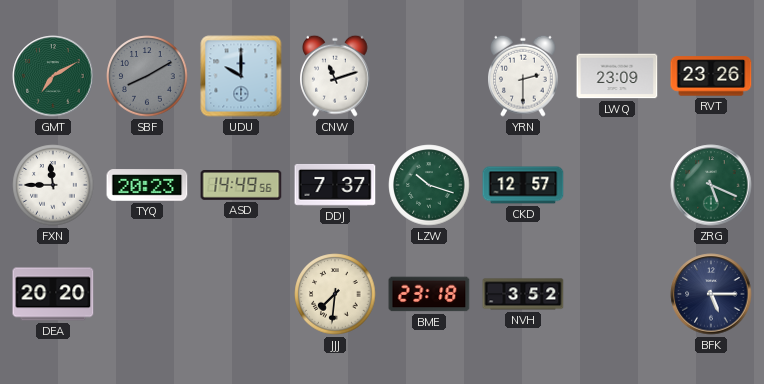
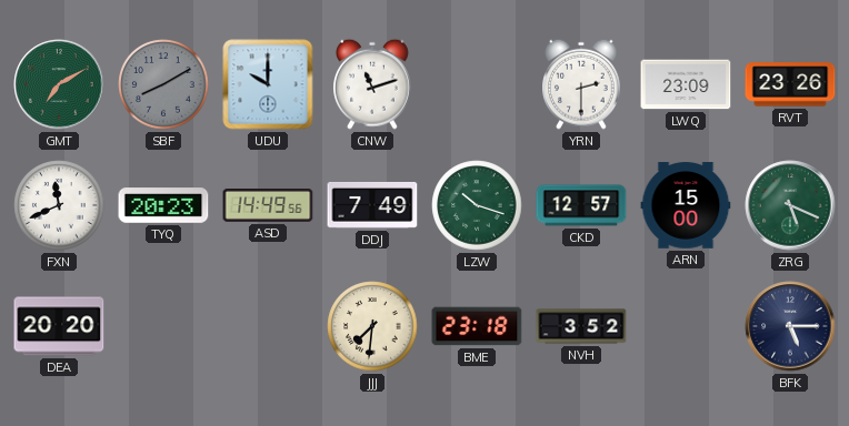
FXN: 11:45 -> 11:41 (59, 205)
DDJ: 7:37 -> 7:49 (372, 205)
ARN: none -> 15:00 (686, 205)
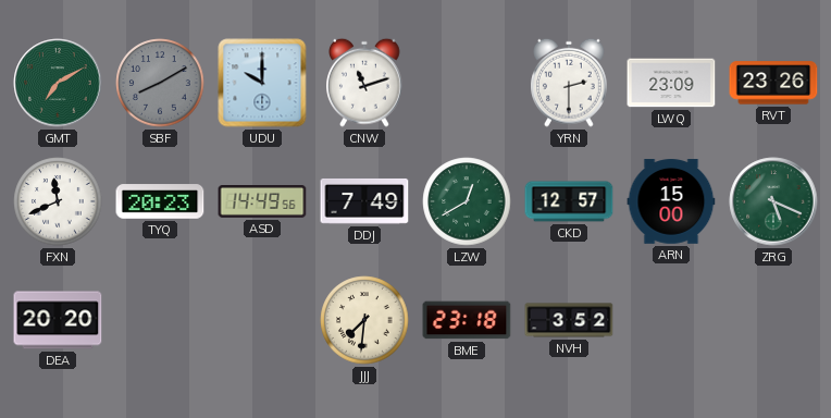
LZW: 10:18 -> 12:40 (467, 201)
BFK: 5:15 -> none (790, 326)
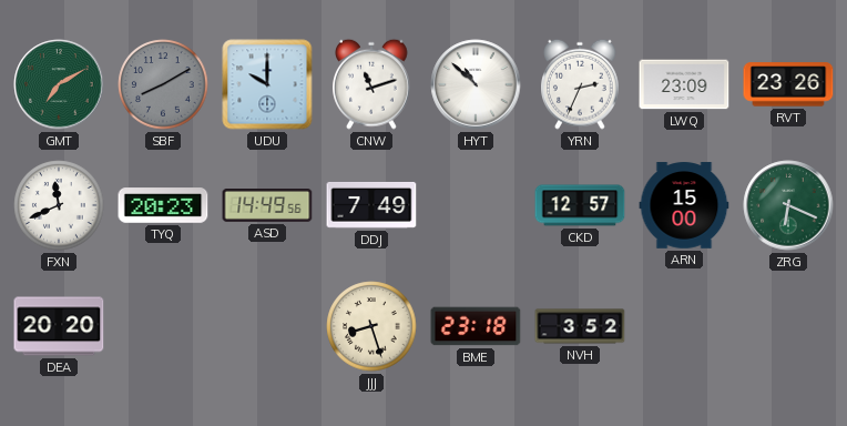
HYT: none -> 10:52 (476, 84)
YRN: 2:30 -> 2:34 (581, 84)
LZW: 12:40 -> none (467, 201)
ZRG: 5:19 -> 6:19 (788, 205)
JJJ: 7:31 -> 8:27 (371, 326)
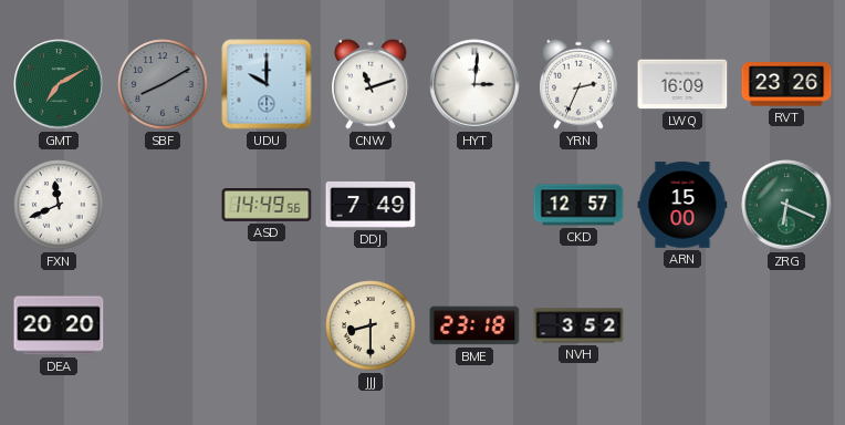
HYT: 10:52 -> 3:01 (474, 84)
LWQ: 23:09 -> 16:09 (682, 84)
TYQ: 20:23 -> none (163, 205)
JJJ: 8:27 -> 8:30 (371, 325)
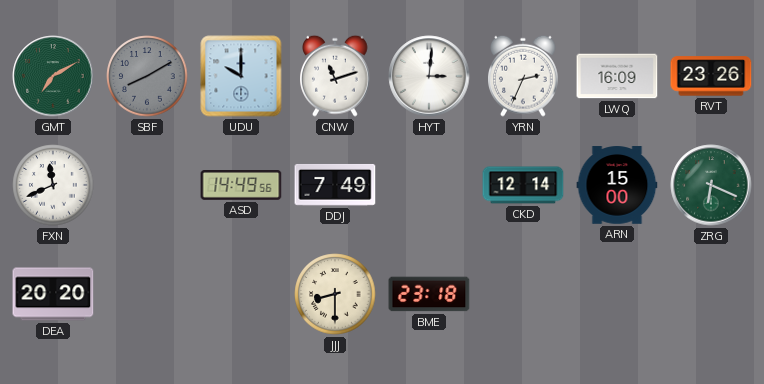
CKD: 12:57 -> 12:14 (523, 185)
NVH: 3:52 -> none (578, 325)
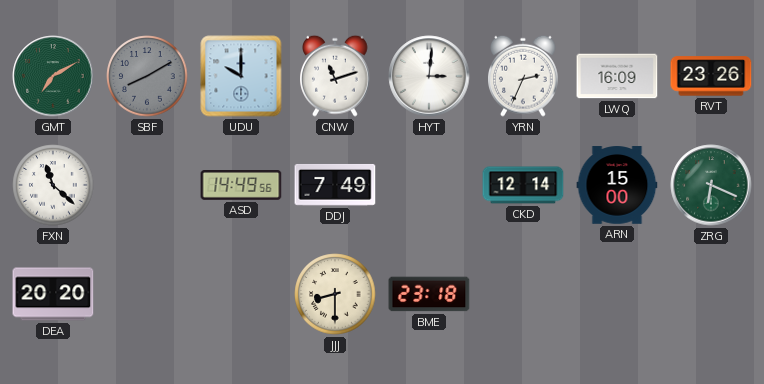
FXN: 11:41 -> 11:22 (53, 185)
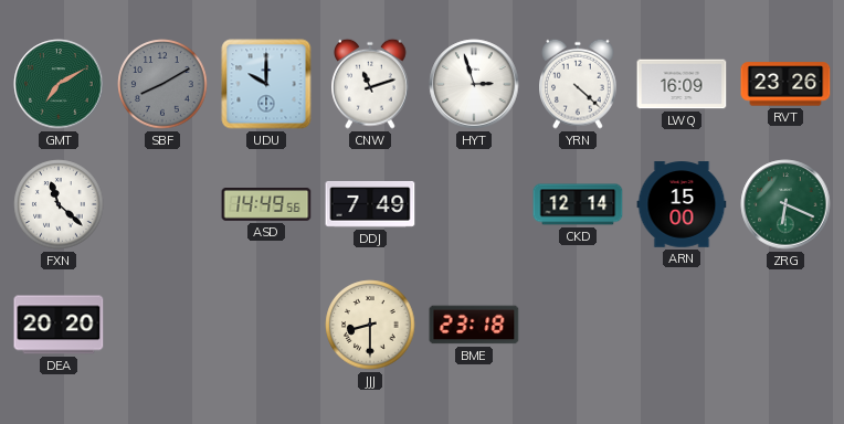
HYT: 3:01 -> 2:57 (474, 84)
YRN: 2:34 -> 4:22 (579, 84)
